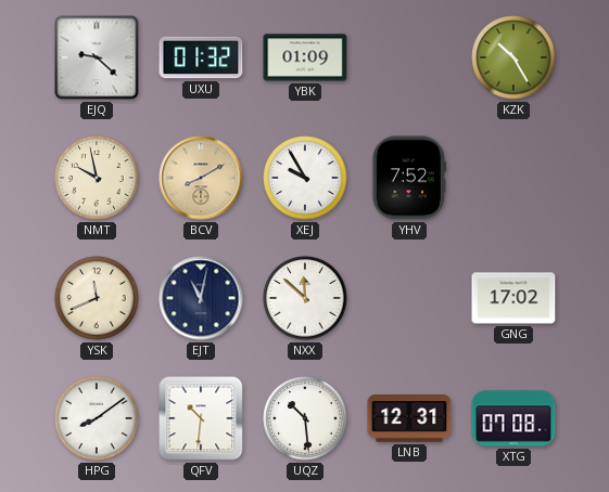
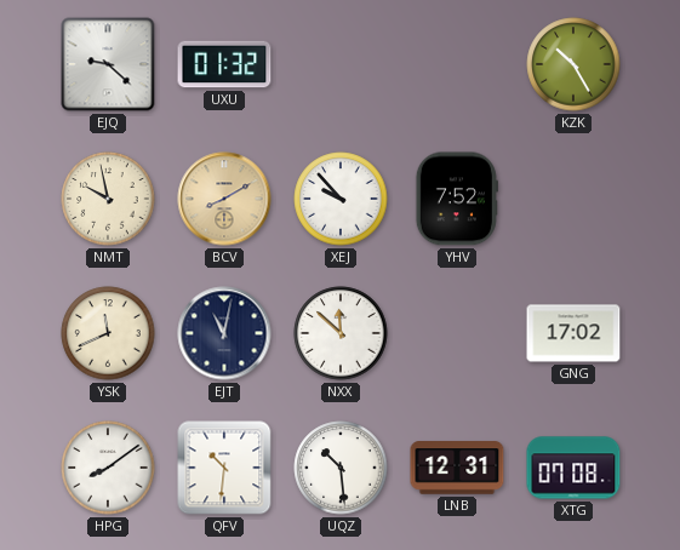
YBK: 01:09 -> none (305, 57)
XEJ: 9:55 -> 9:53 (341, 199)
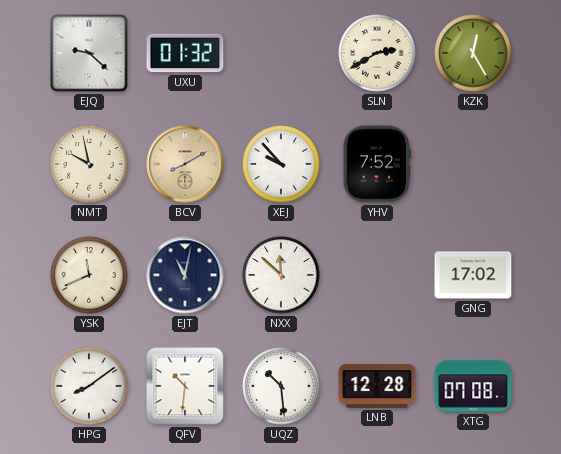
SLN: none -> 2:40 (377, 53)
KZK: 10:25 -> 12:25 (473, 53)
LNB: 12:31 -> 12:28 (377, 386)
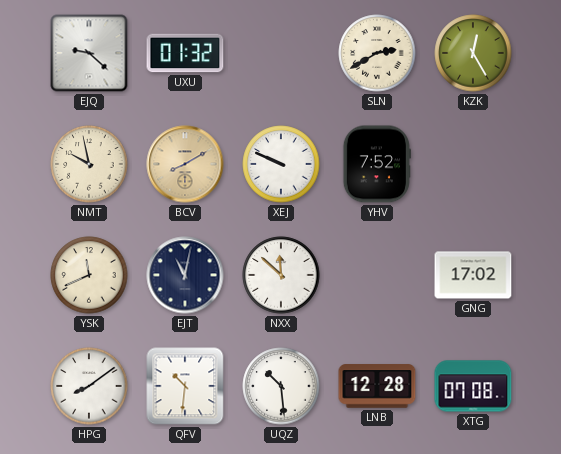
XEJ: 9:53 -> 9:49 (281, 164)
